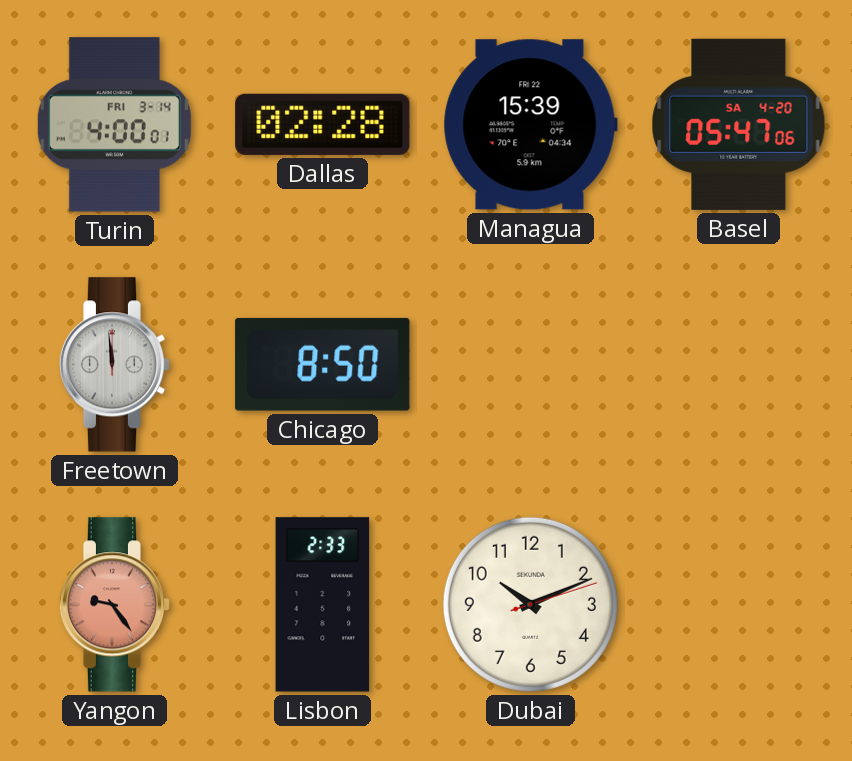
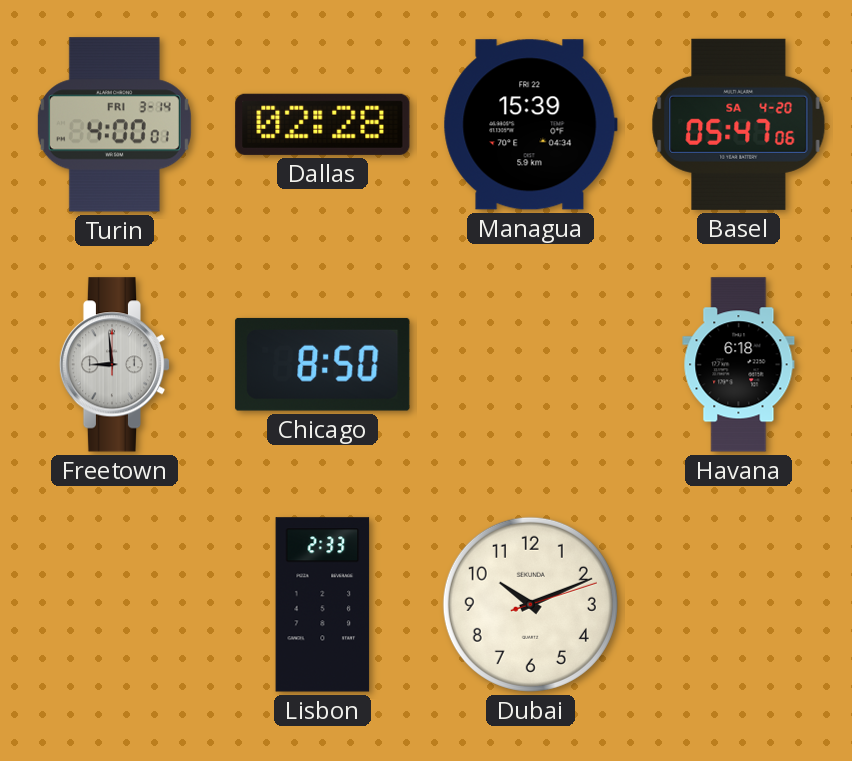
Freetown: 11:59 -> 8:59 (115, 365)
Havana: none -> 6:18 (739, 365)
Yangon: 9:24 -> none (115, 605)
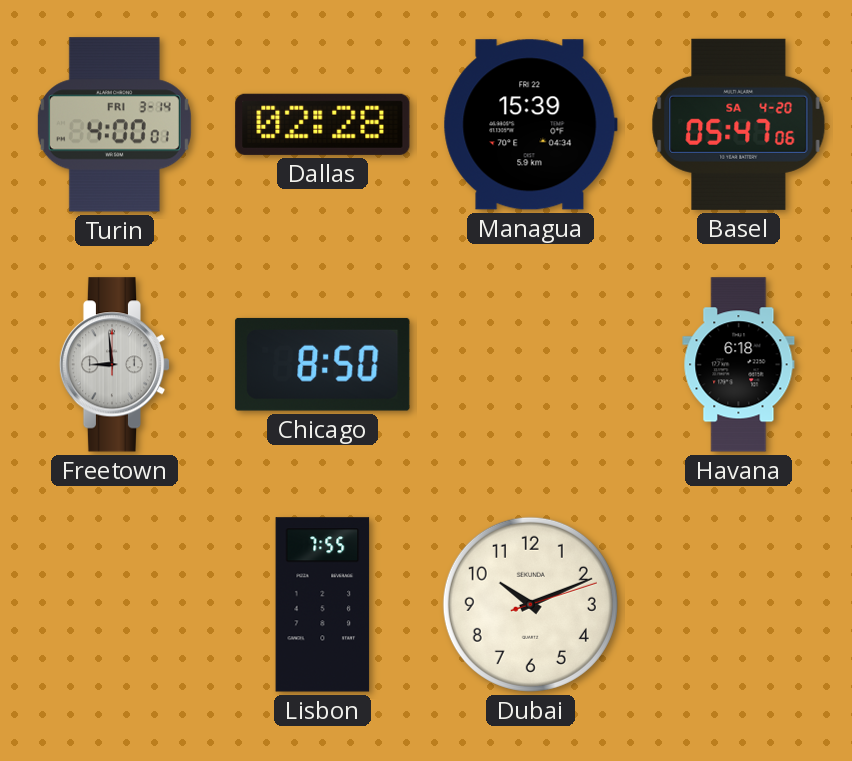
Lisbon: 2:33 -> 7:55 (323, 605)
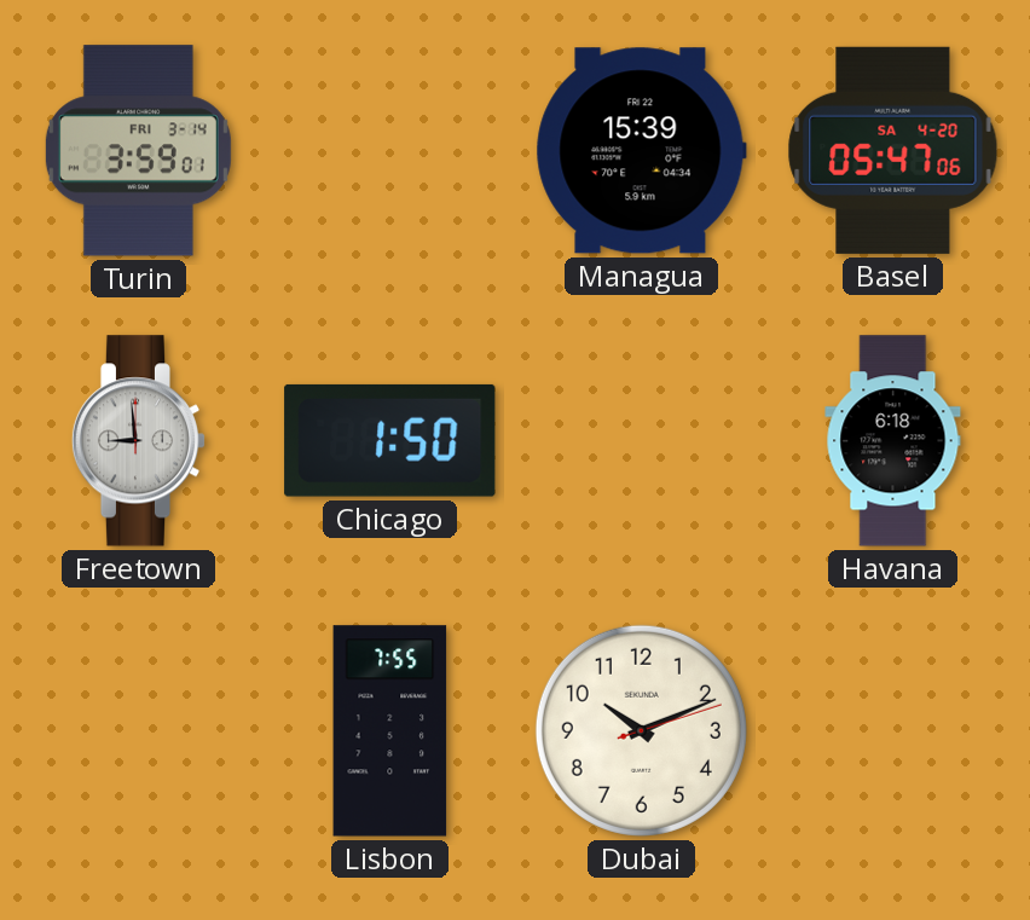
Turin: 4:00 -> 3:59 (138, 151)
Dallas: 02:28 -> none (323, 124)
Chicago: 8:50 -> 1:50 (390, 440)
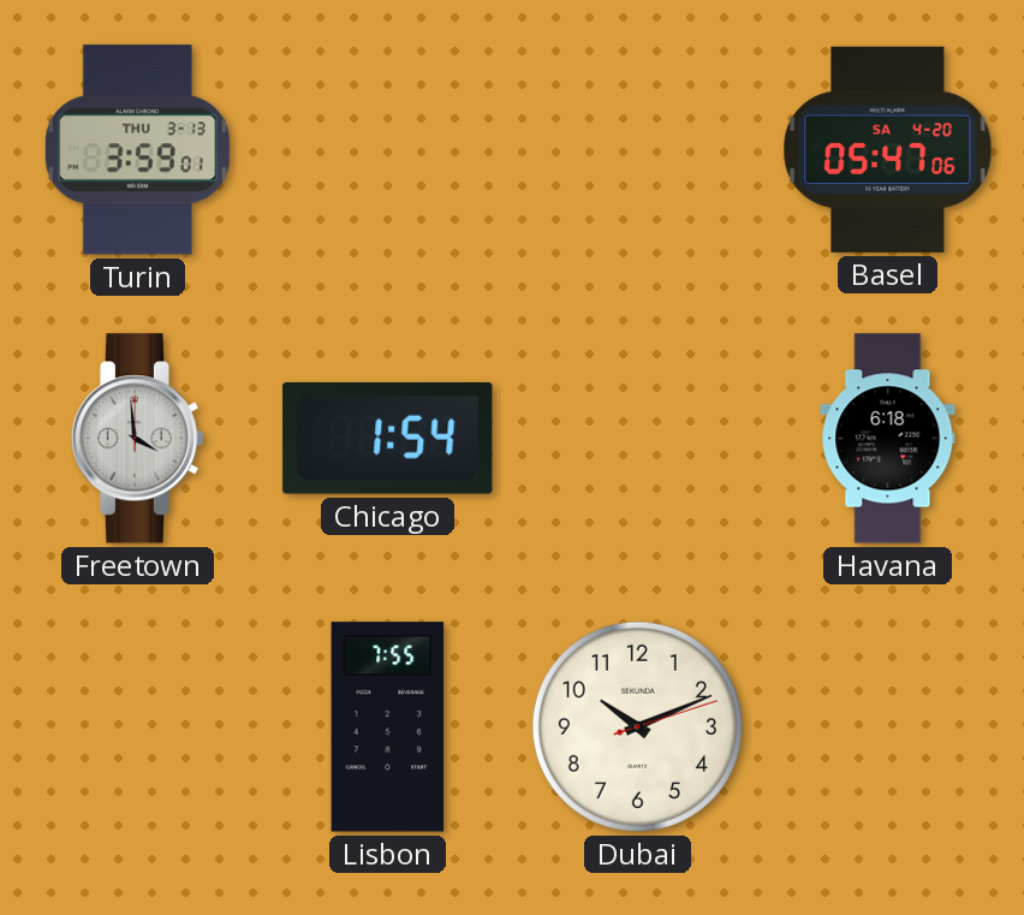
Turin date: FRI 3-14 -> THU 3-13 (137, 150)
Managua: 15:39 -> none (641, 151)
Freetown: 8:59 -> 3:59 (138, 439)
Chicago: 1:50 -> 1:54 (388, 438)
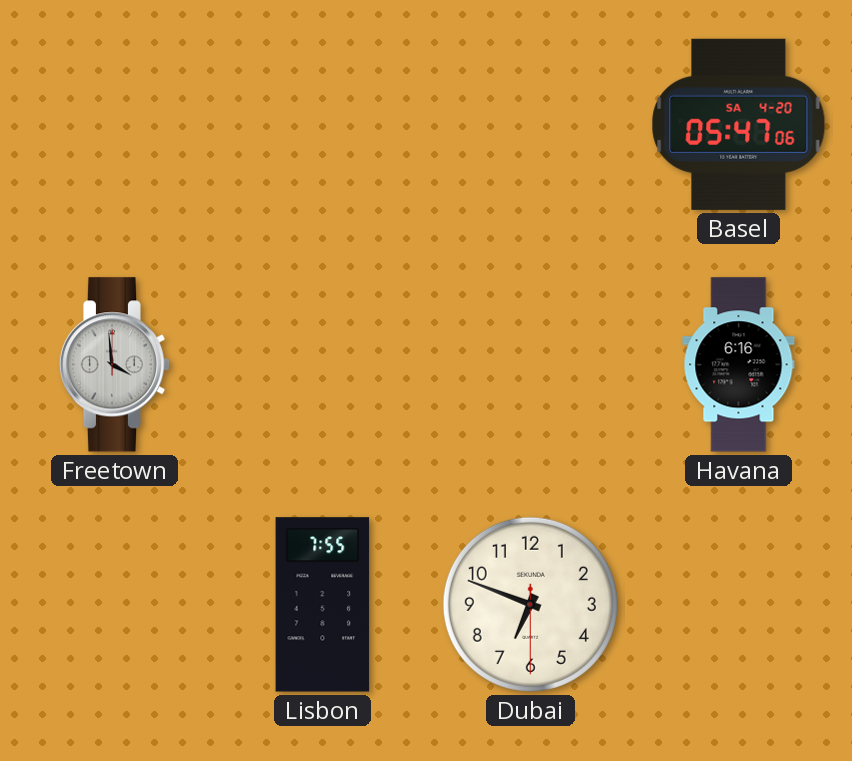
Turin: 3:59 -> none (137, 150)
Chicago: 1:54 -> none (388, 438)
Havana: 6:18 -> 6:16 (739, 365)
Dubai: 10:11 -> 6:48 (530, 604)
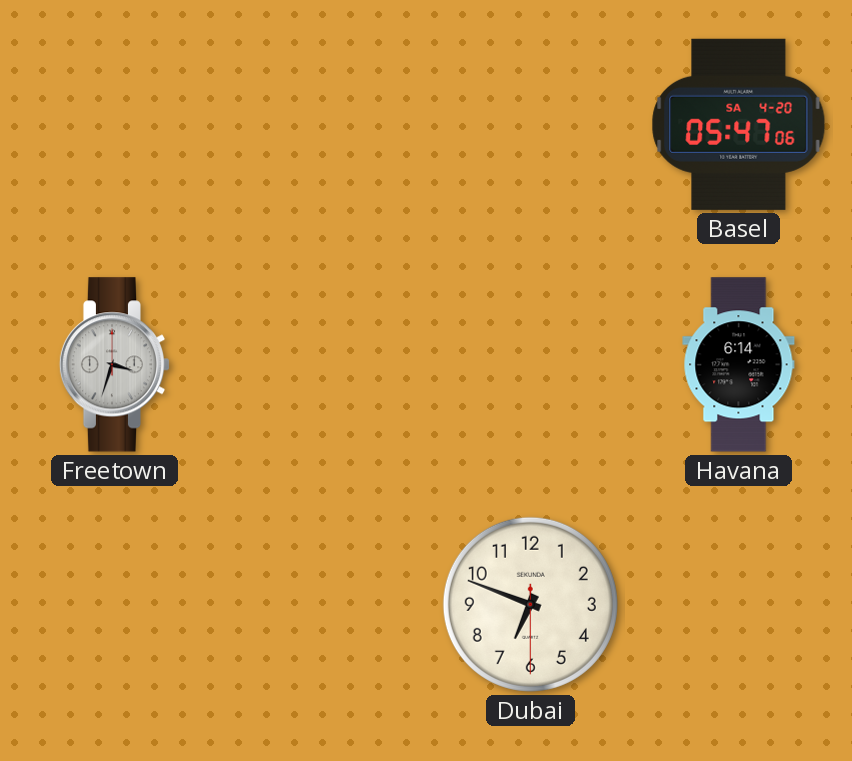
Freetown: 3:59 -> 3:33 (115, 365)
Havana: 6:16 -> 6:14 (739, 365)
Lisbon: 7:55 -> none (323, 605)
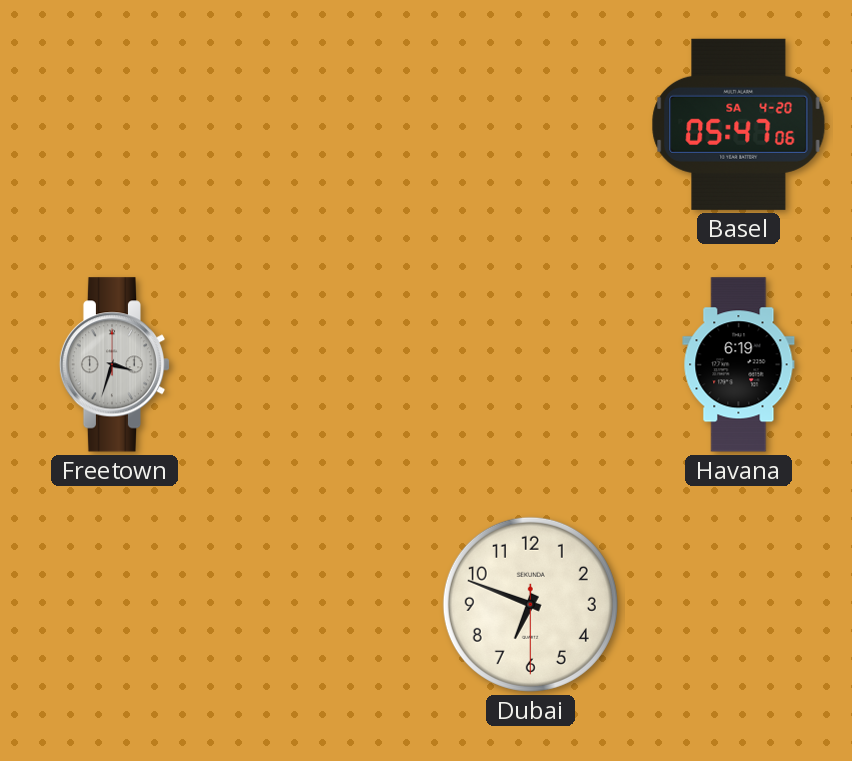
Havana: 6:14 -> 6:19 (739, 365)
